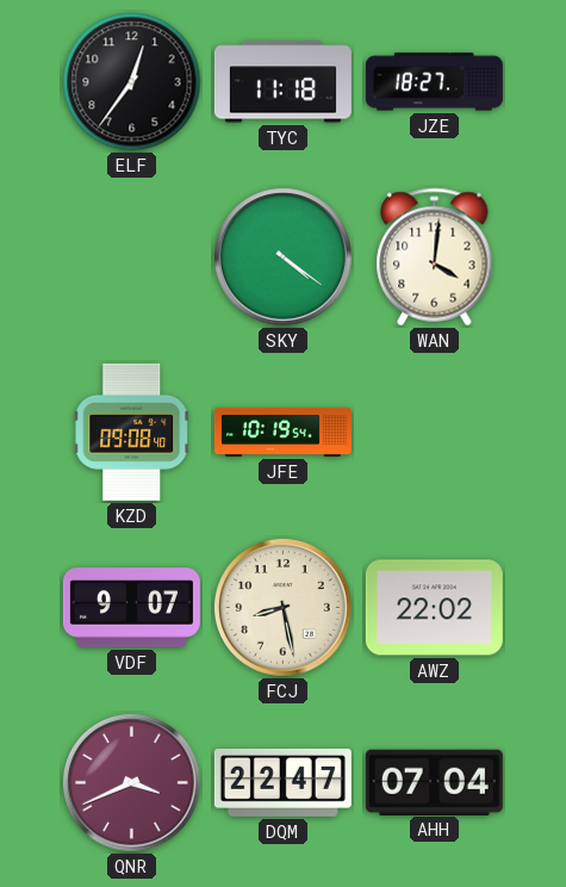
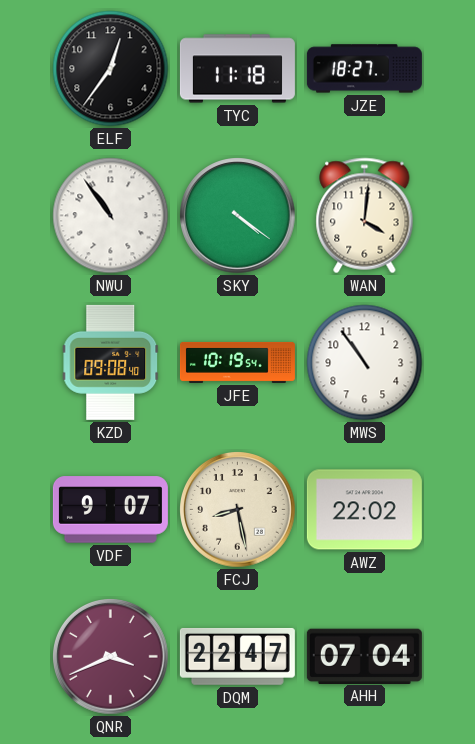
NWU: none -> 10:54 (111, 216)
MWS: none -> 10:54 (365, 363)
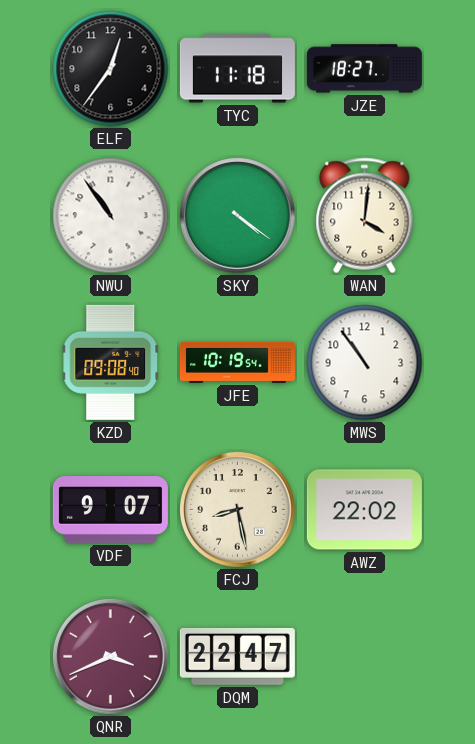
AHH: 07:04 -> none (364, 656)
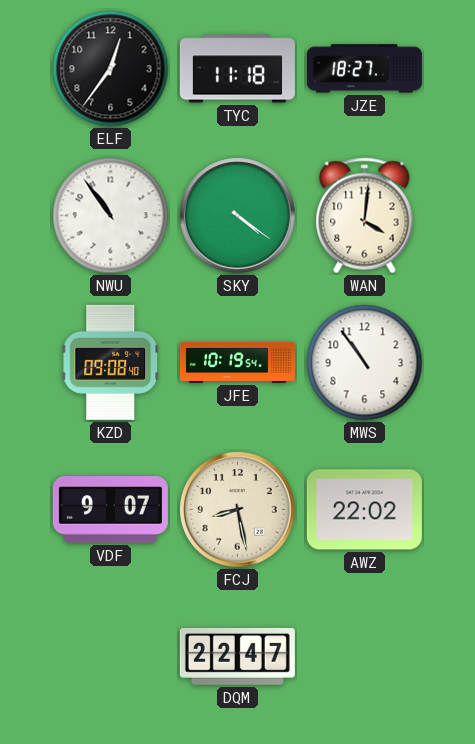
QNR: 3:41 -> none (111, 657)
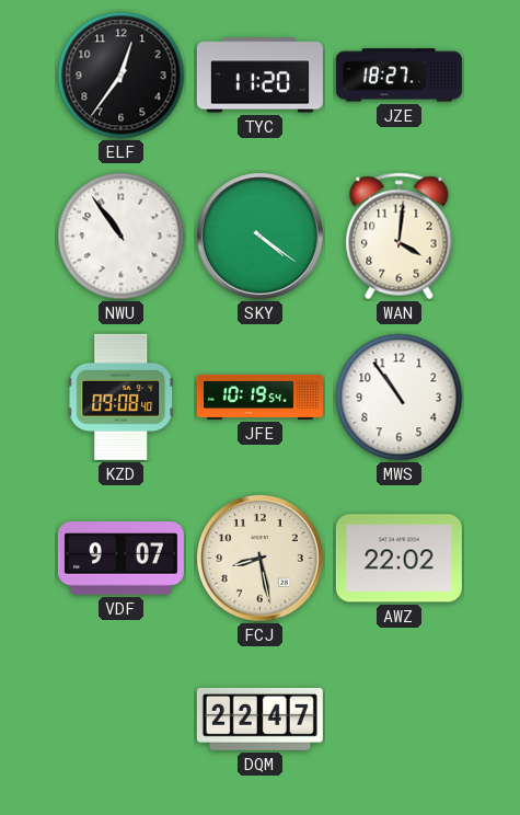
TYC: 11:18 -> 11:20 (259, 76)
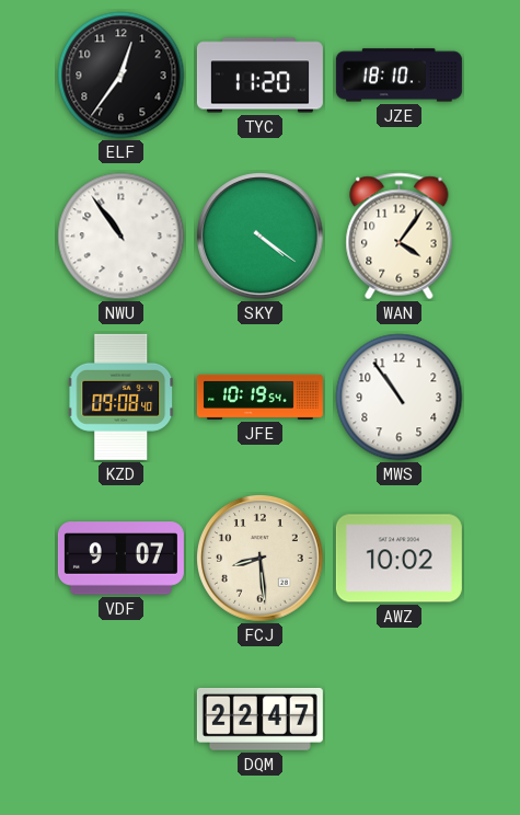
JZE: 18:27 -> 18:10 (398, 76)
WAN: 4:01 -> 4:06 (400, 237)
FCJ: 8:28 -> 8:29 (261, 559)
AWZ: 22:02 -> 10:02 (398, 559)
